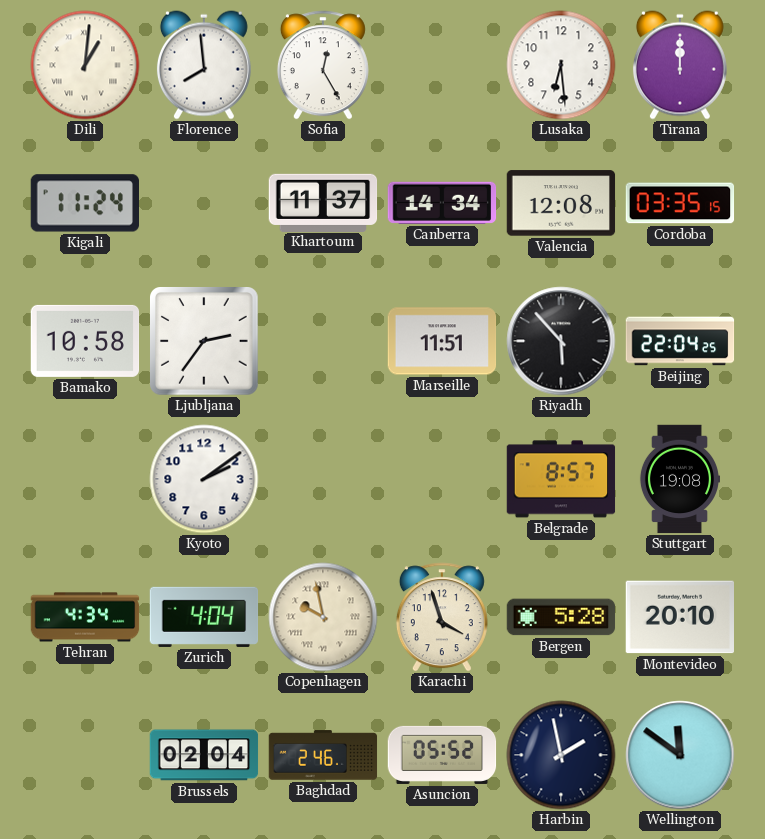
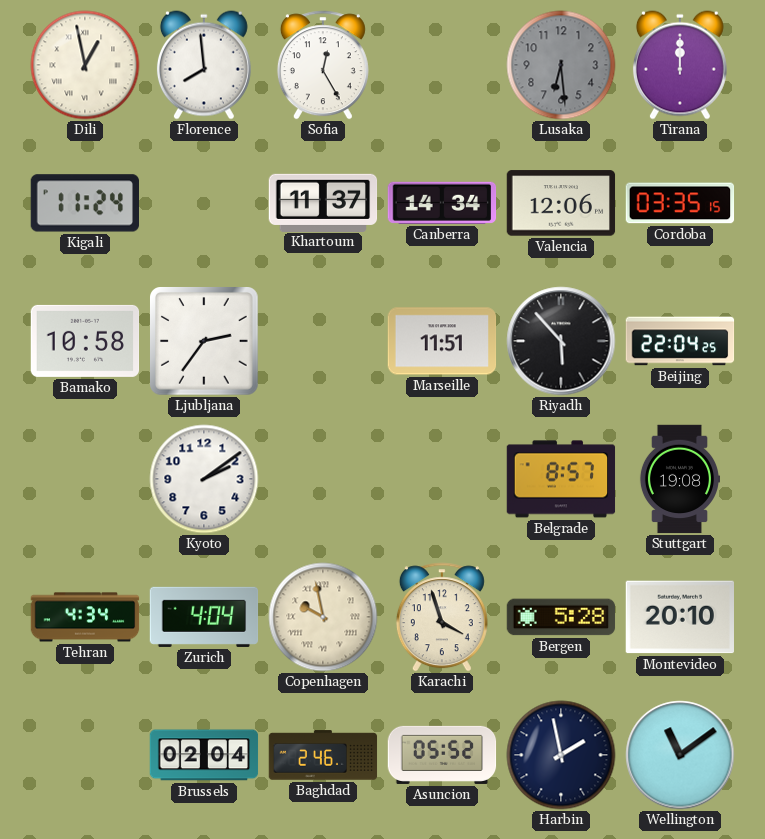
Dili: 1:01 -> 12:58 (85, 65)
Lusaka dial: white -> grey (561, 65)
Valencia: 12:08 -> 12:06 (561, 203)
Wellington: 11:51 -> 11:09 (680, 755)
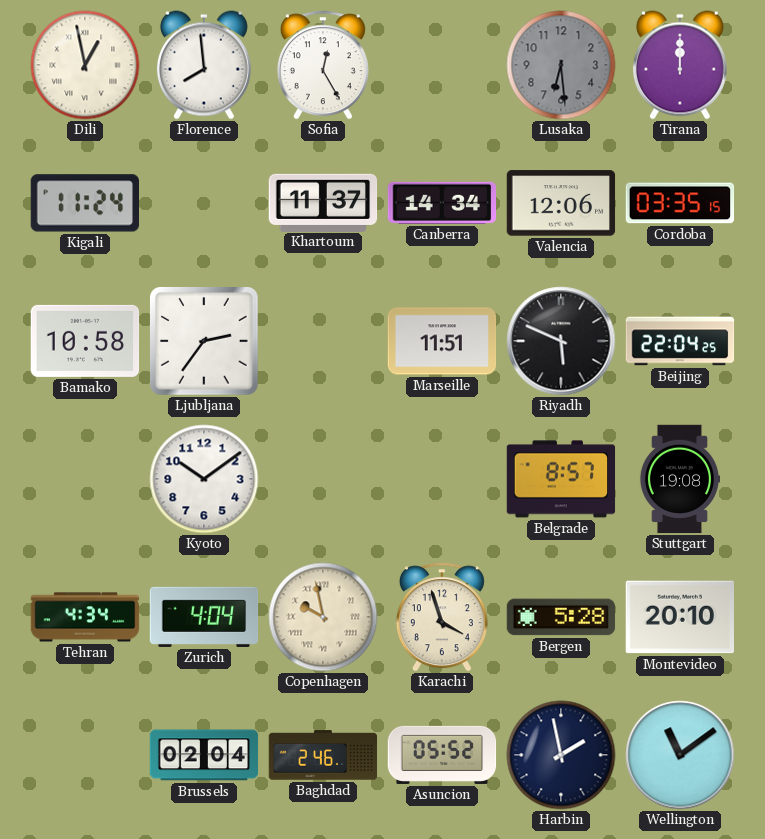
Riyadh: 5:53 -> 5:49 (561, 341)
Kyoto: 2:09 -> 10:09 (204, 479)
